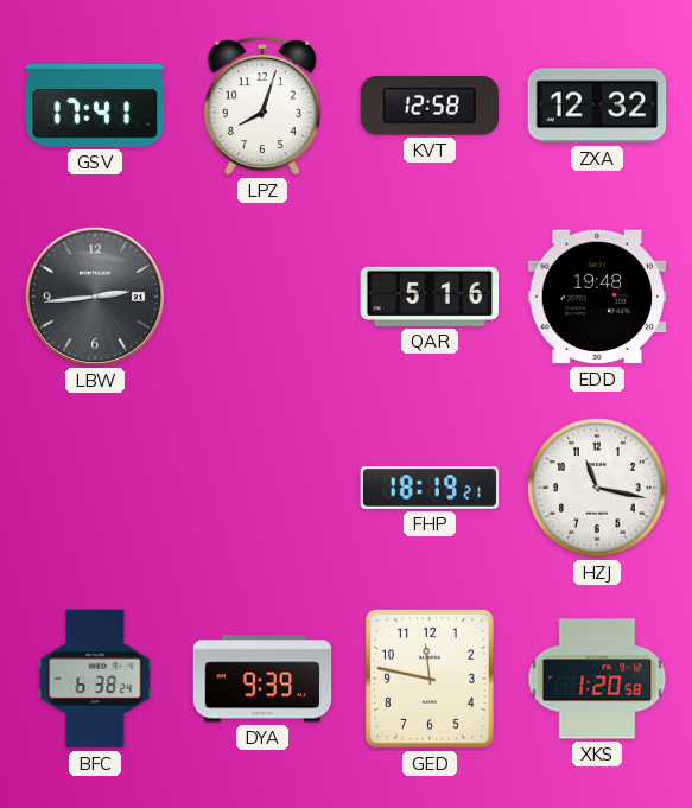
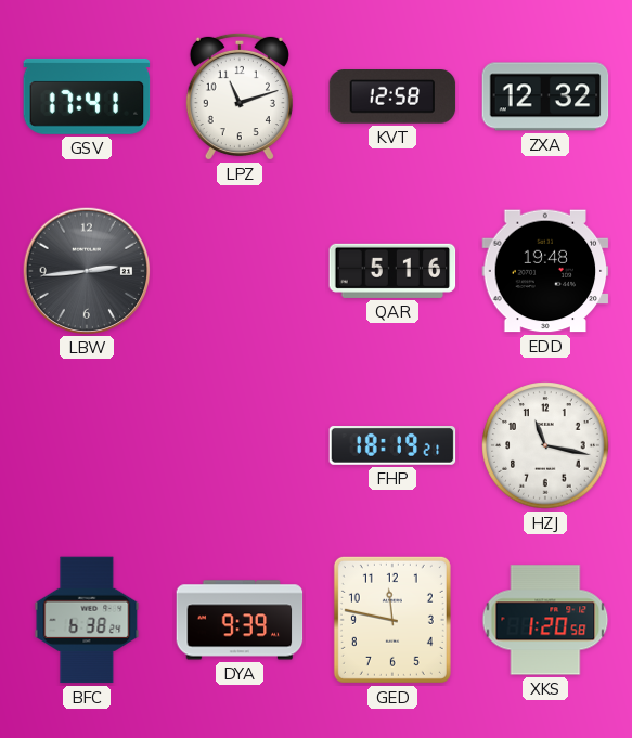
LPZ: 8:03 -> 11:12 (240, 96)
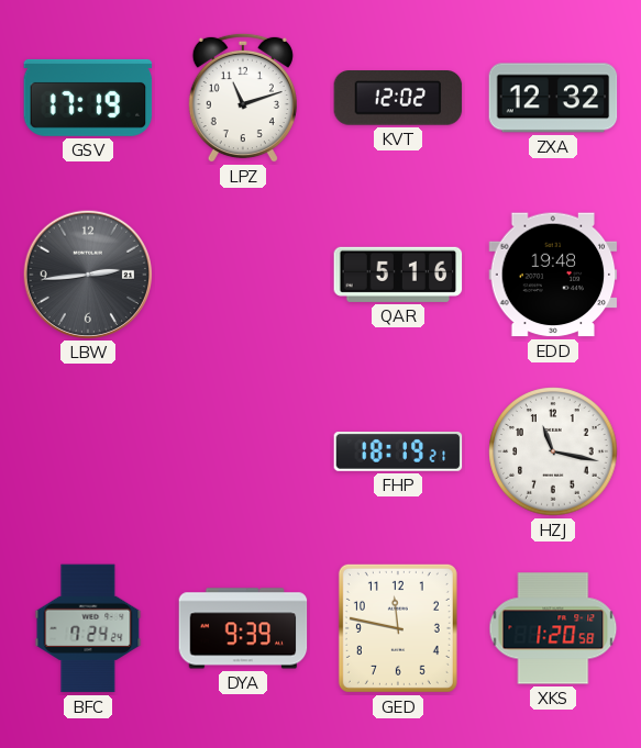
GSV: 17:41 -> 17:19 (88, 98)
KVT: 12:58 -> 12:02 (398, 98)
BFC: 6:38 -> 7:24 (88, 628)
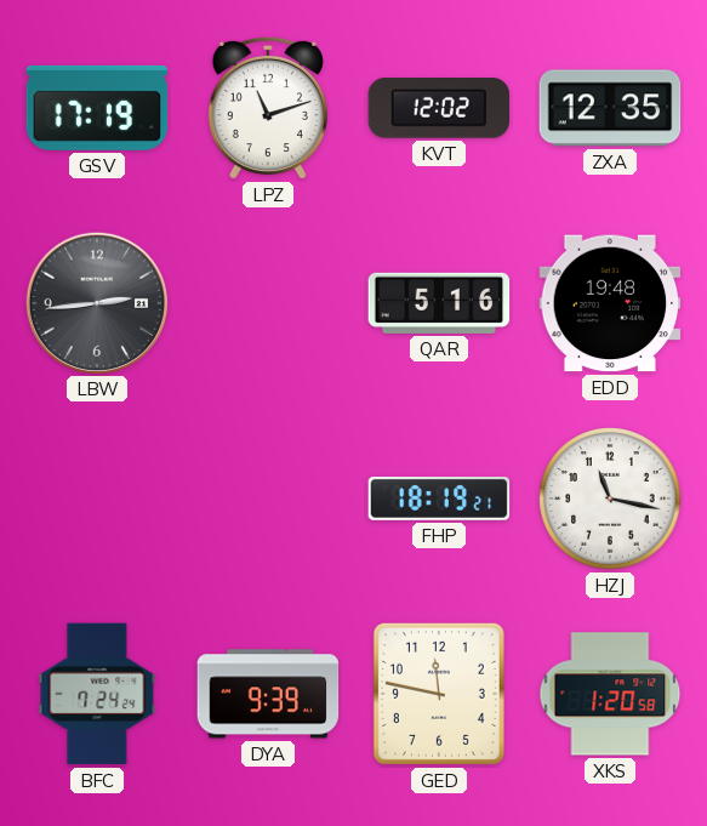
ZXA: 12:32 -> 12:35 (610, 108)
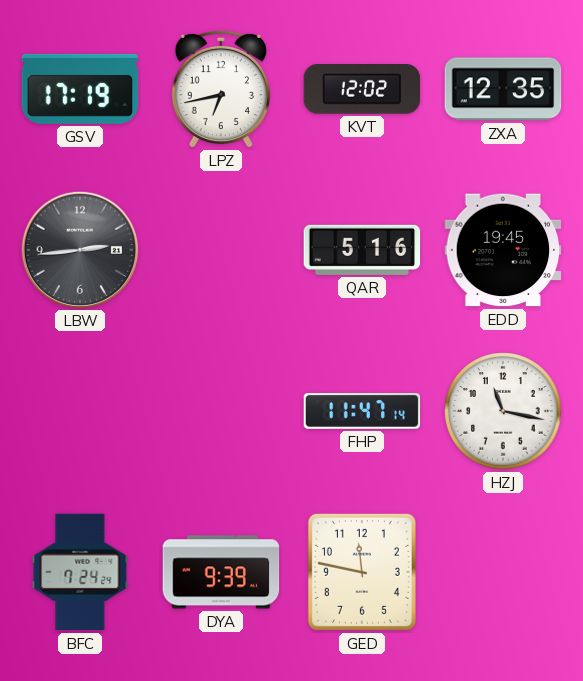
LPZ: 11:12 -> 6:43 (221, 89)
EDD: 19:48 -> 19:45 (503, 250)
FHP: 18:19 -> 11:47 (362, 412)
XKS: 1:20 -> none (610, 694)
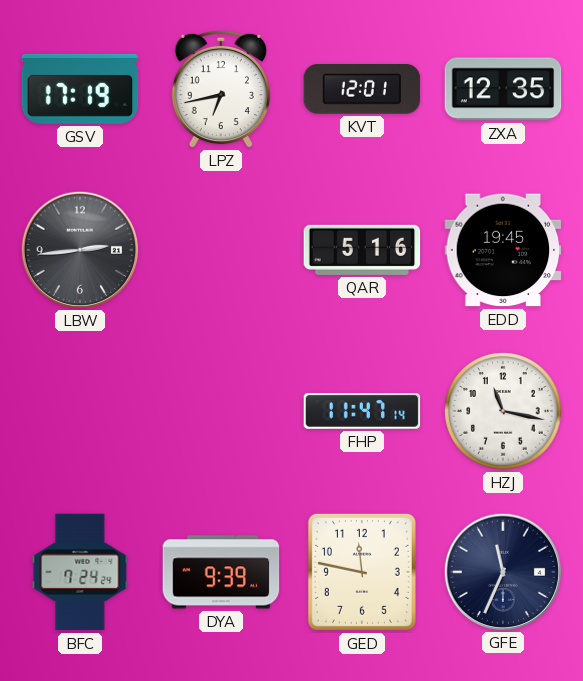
KVT: 12:02 -> 12:01 (362, 89)
GFE: none -> 11:34 (502, 571)
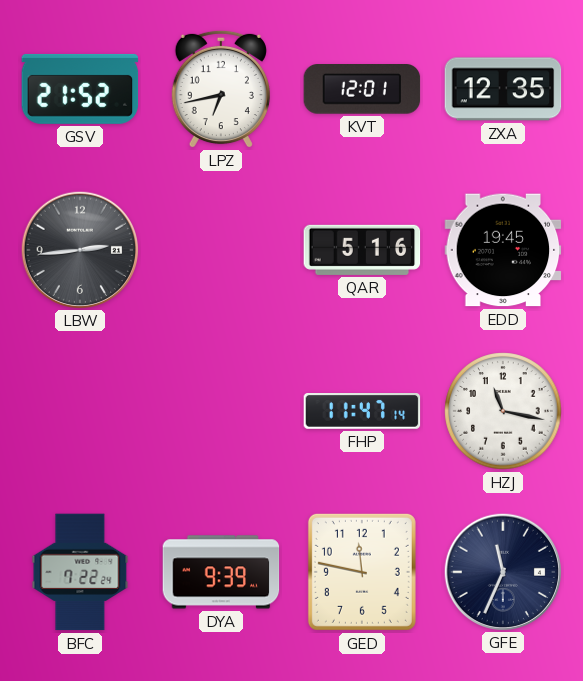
GSV: 17:19 -> 21:52 (80, 89)
BFC: 7:24 -> 7:22 (80, 572)
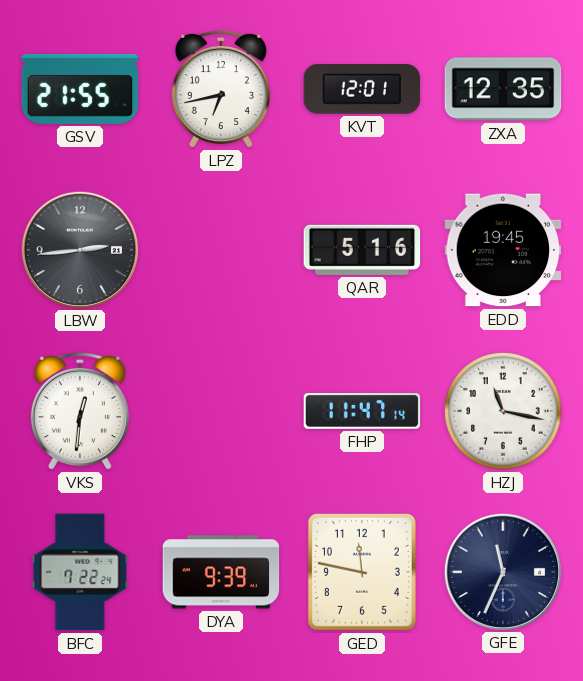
GSV: 21:52 -> 21:55 (80, 89)
VKS: none -> 12:31 (80, 411)
